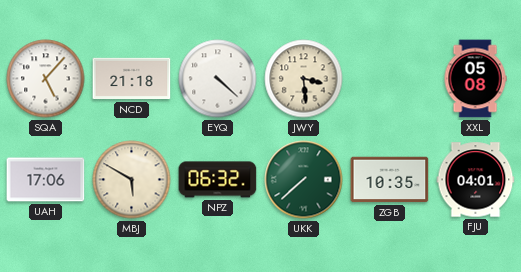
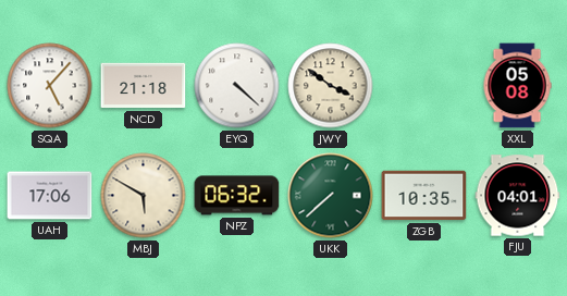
JWY: 3:29 -> 3:51 (331, 86)
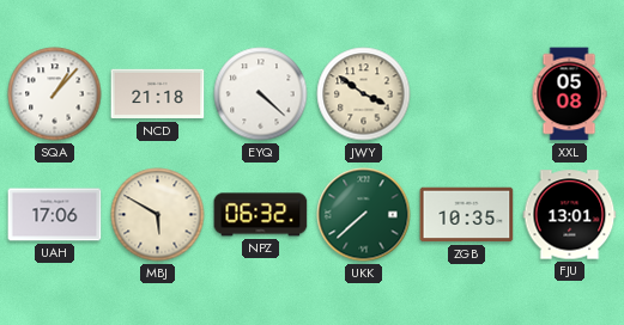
SQA: 5:07 -> 1:07 (55, 94)
FJU: 04:01 -> 13:01 (570, 215)
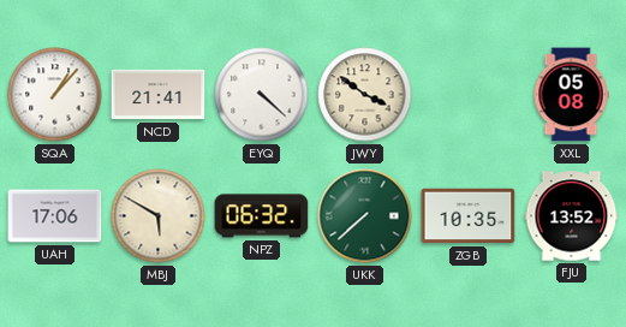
NCD: 21:18 -> 21:41 (159, 95)
FJU: 13:01 -> 13:52 (572, 216)
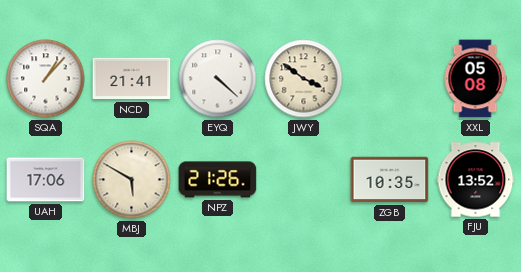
NPZ: 06:32 -> 21:26 (218, 180)
UKK: 7:38 -> none (365, 216)
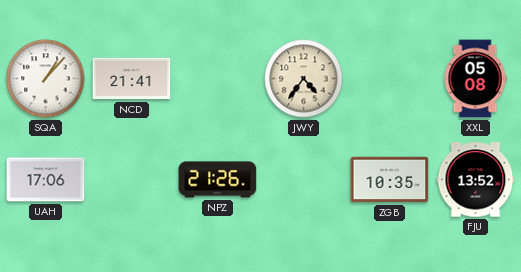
EYQ: 4:22 -> none (218, 79)
JWY: 3:51 -> 4:36 (304, 79)
MBJ: 5:50 -> none (132, 180)
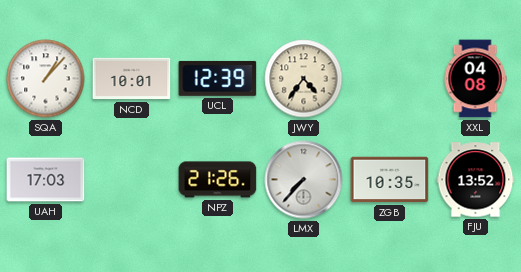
NCD: 21:41 -> 10:01 (132, 79)
UCL: none -> 12:39 (218, 78)
XXL: 05:08 -> 04:08 (475, 79)
UAH: 17:06 -> 17:03 (46, 180)
LMX: none -> 7:37 (304, 180)
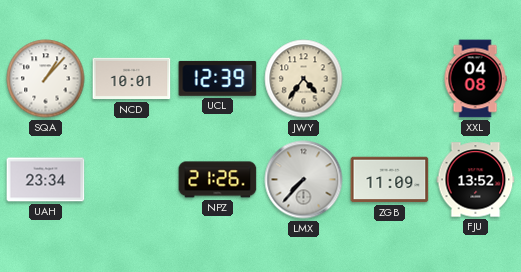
UAH: 17:03 -> 23:34 (46, 180)
ZGB: 10:35 -> 11:09 (390, 180)
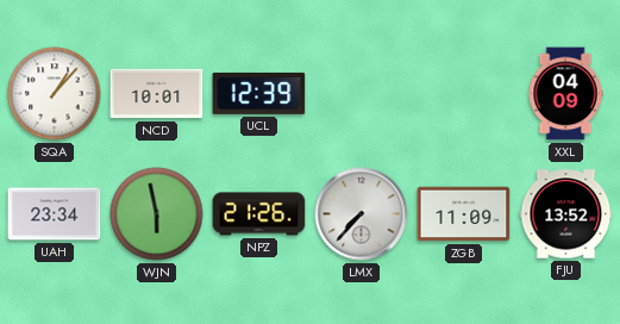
JWY: 4:36 -> none (304, 79)
XXL: 04:08 -> 04:09 (565, 94)
WJN: none -> 5:58 (157, 214)
